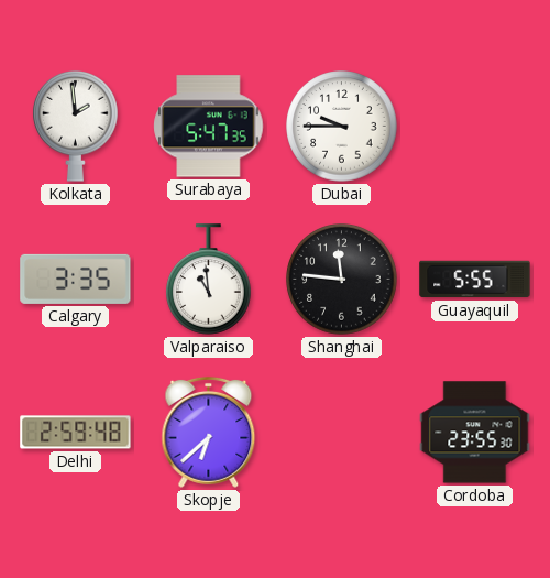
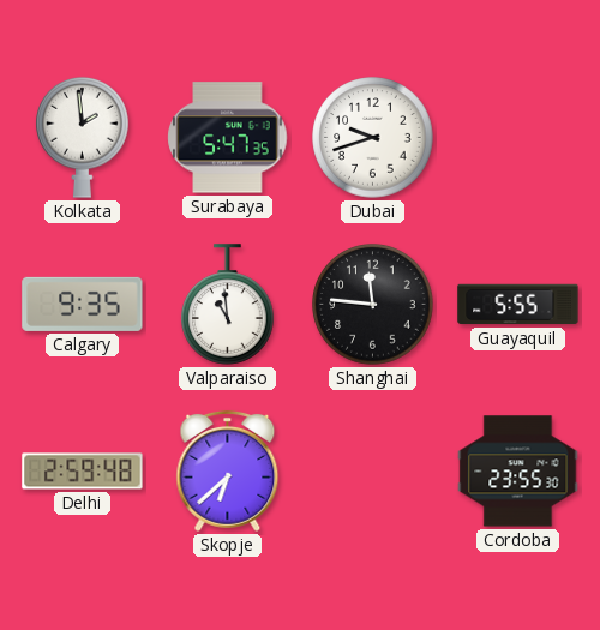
Dubai: 9:45 -> 9:42 (373, 138)
Calgary: 3:35 -> 9:35 (83, 304)
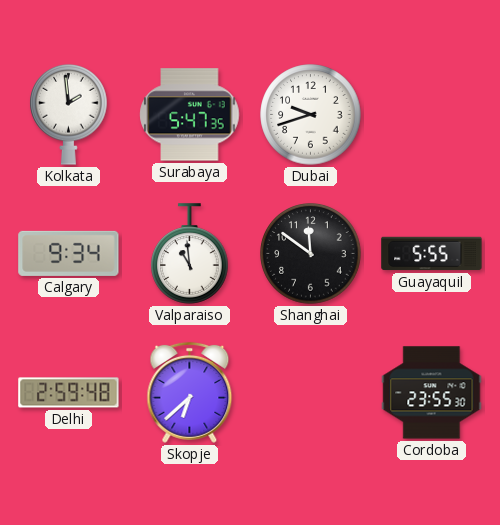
Calgary: 9:35 -> 9:34 (69, 253)
Shanghai: 11:46 -> 11:51 (311, 254)
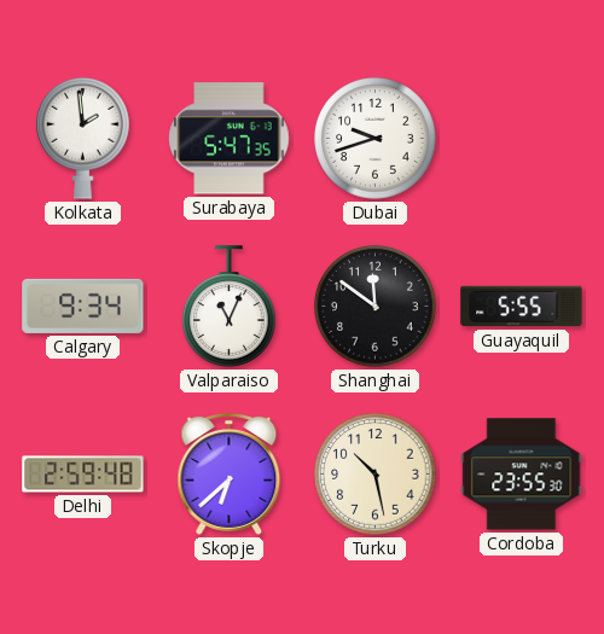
Valparaiso: 10:59 -> 11:04 (230, 307)
Turku: none -> 10:28 (376, 475)
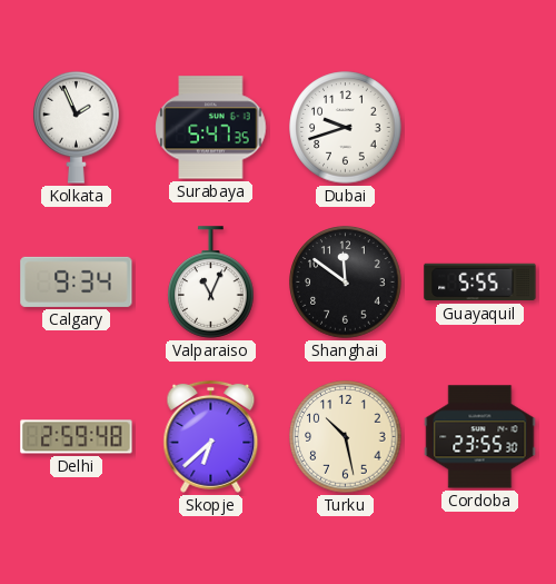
Kolkata: 1:59 -> 1:56 (77, 127)
